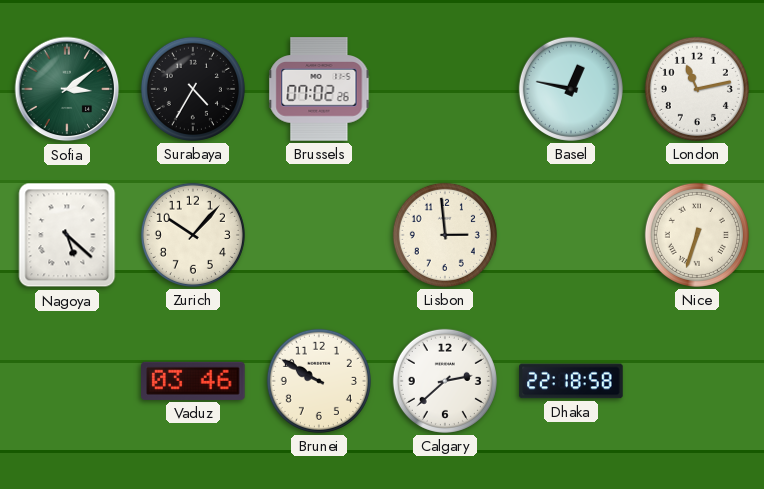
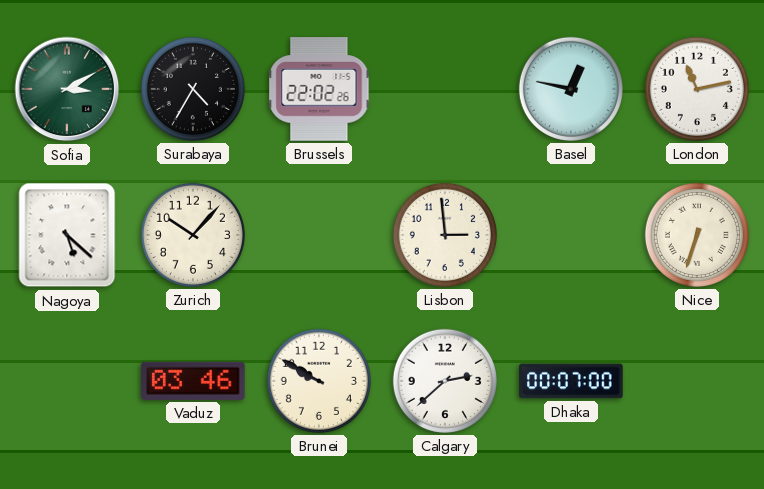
Sofia: 3:09 -> 3:10 (67, 89)
Brussels: 07:02 -> 22:02 (319, 89)
Dhaka: 22:18 -> 00:07 (571, 381)
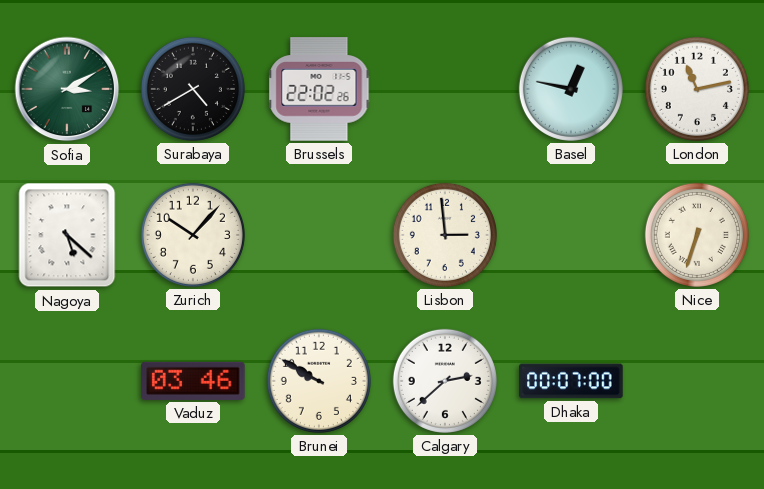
Surabaya: 4:35 -> 4:40 (193, 89)
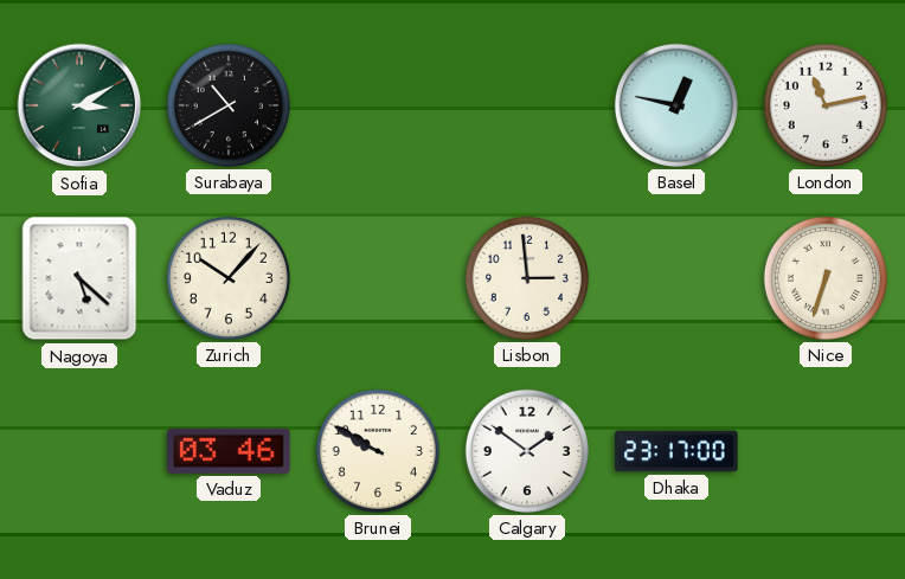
Surabaya: 4:40 -> 10:40 (229, 105)
Brussels: 22:02 -> none (319, 89)
Calgary: 2:38 -> 1:51 (527, 451)
Dhaka: 00:07 -> 23:17 (676, 451)
